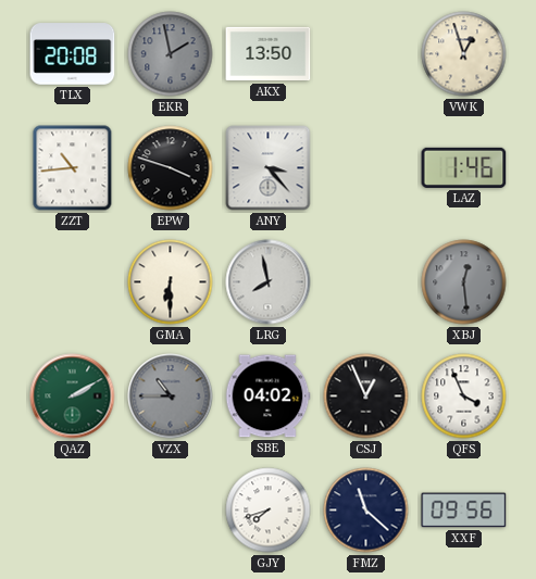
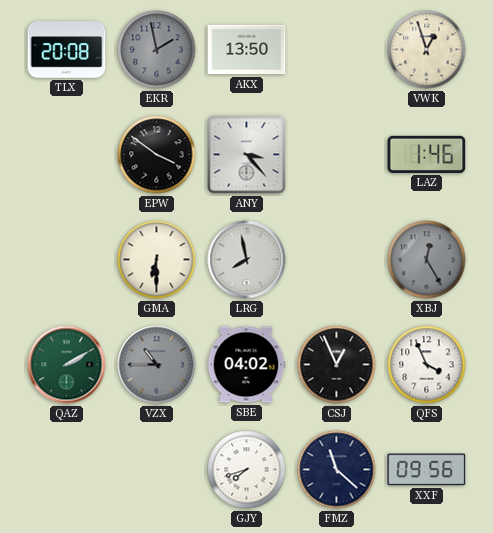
ZZT: 10:44 -> none (73, 168)
EPW: 3:48 -> 3:51 (157, 155)
XBJ: 12:29 -> 12:25 (427, 260)
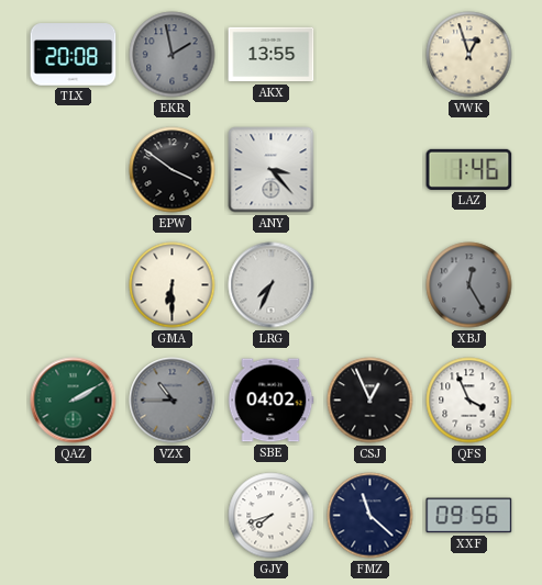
AKX: 13:50 -> 13:55 (272, 55)
LRG: 7:58 -> 7:34 (272, 285)
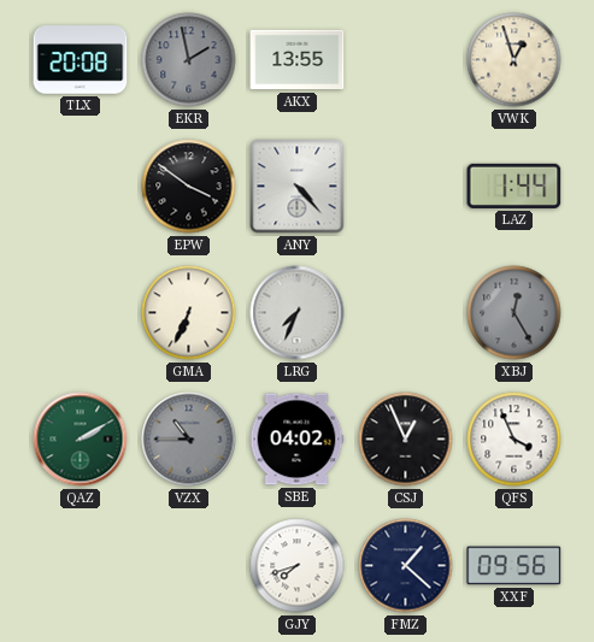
ANY: 3:23 -> 4:23 (298, 187)
LAZ: 1:46 -> 1:44 (514, 185)
GMA: 6:30 -> 6:34 (189, 313)
FMZ: 11:22 -> 1:22 (406, 566)
